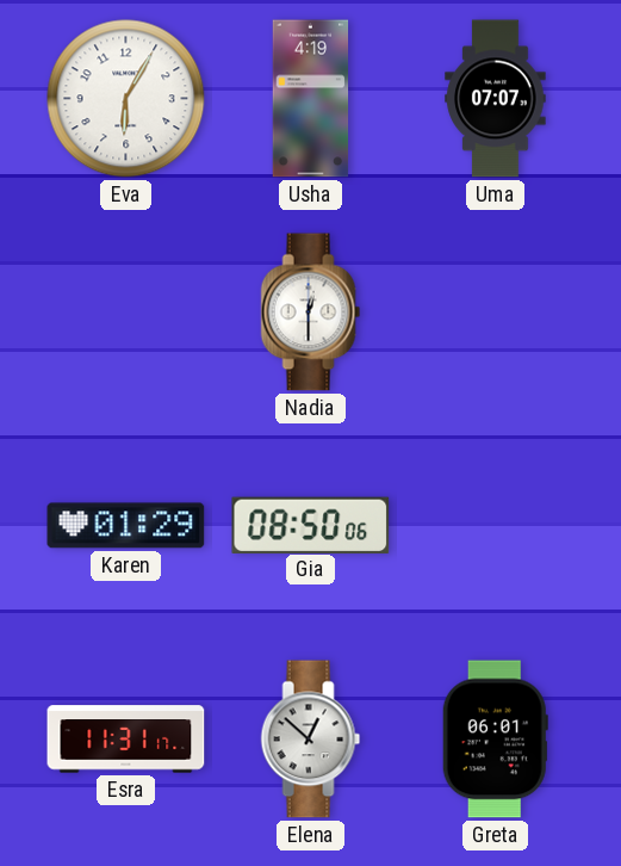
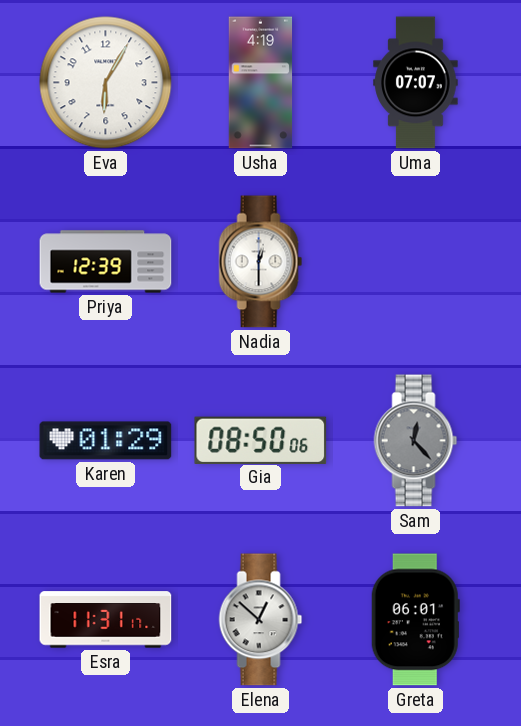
Priya: none -> 12:39 (106, 262)
Sam: none -> 12:23 (416, 441)
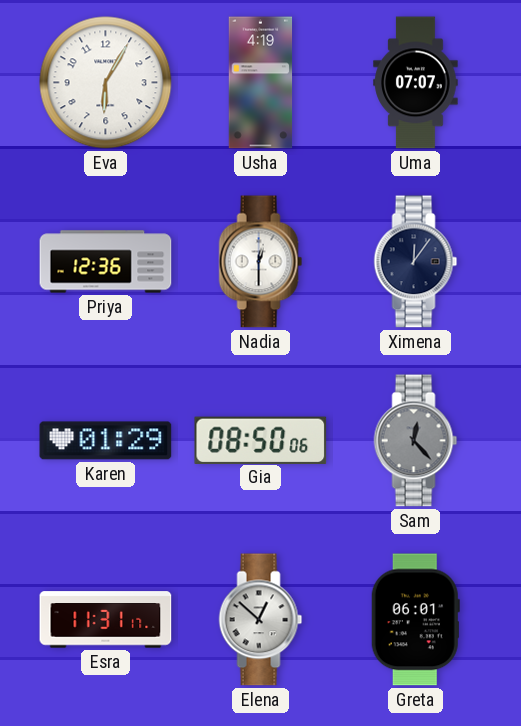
Priya: 12:39 -> 12:36 (106, 262)
Ximena: none -> 12:06 (416, 262)
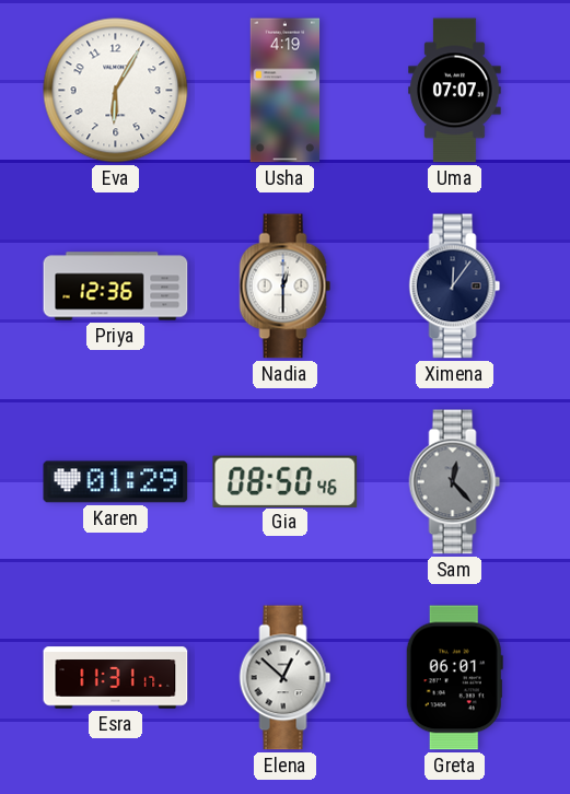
Gia: 08:50:06 -> 08:50:46 (286, 481)
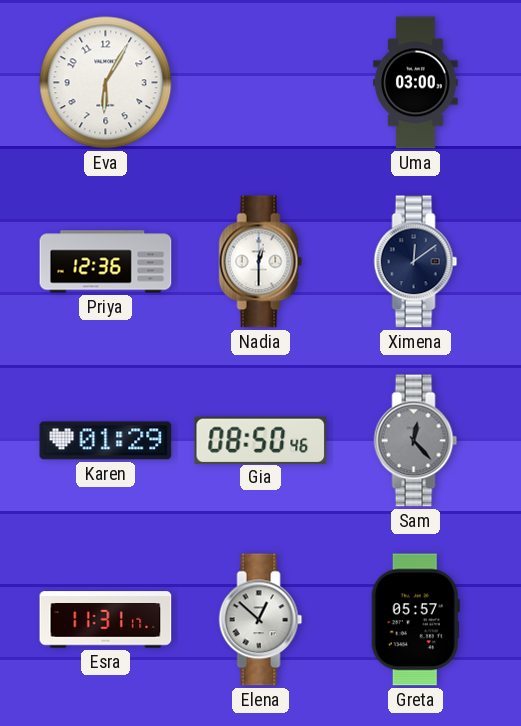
Usha: 4:19 -> none (286, 91)
Uma: 07:07 -> 03:00 (416, 83)
Ximena: 12:06 -> 12:09 (416, 262)
Greta: 06:01 -> 05:57 (415, 620)
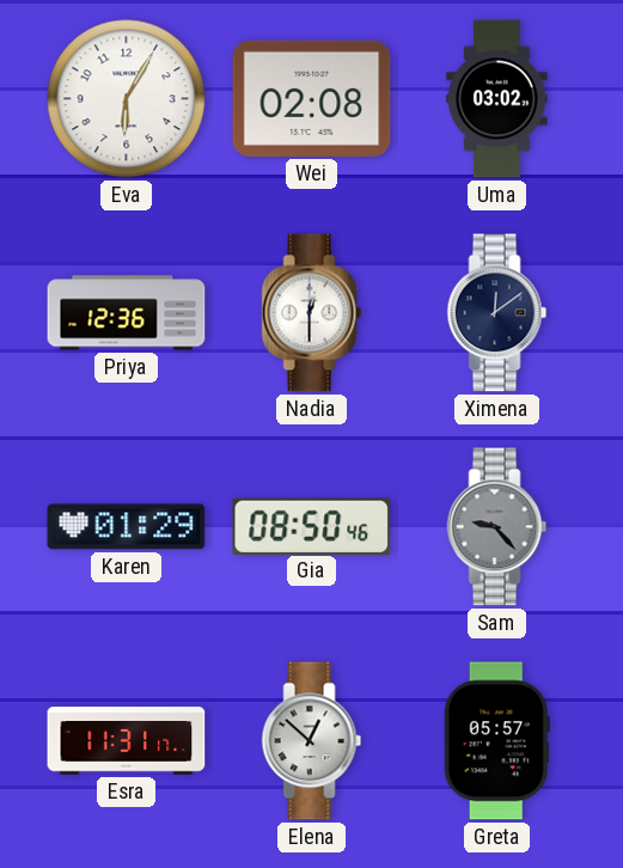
Wei: none -> 02:08 (312, 98)
Uma: 03:00 -> 03:02 (497, 99)
Sam: 12:23 -> 9:23 (497, 527)
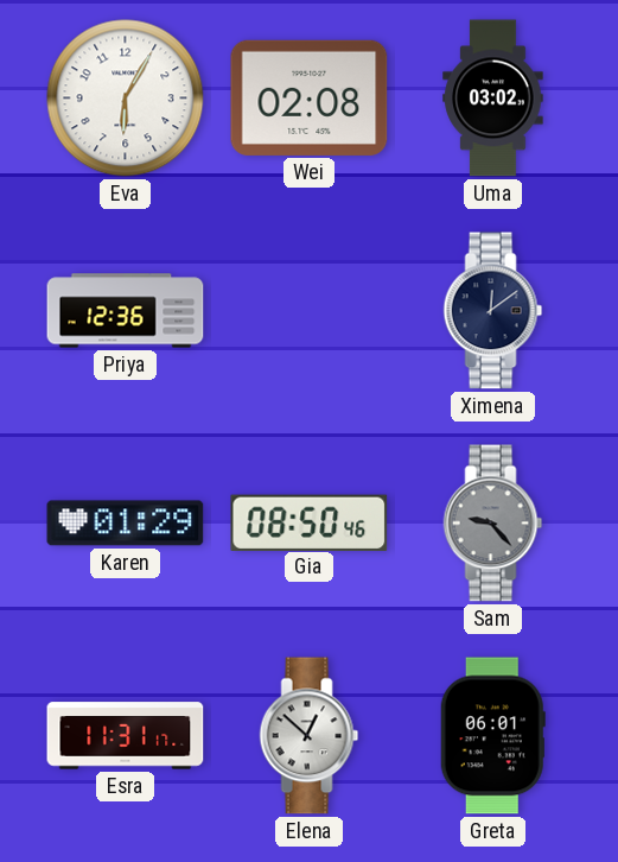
Nadia: 12:30 -> none (312, 313)
Greta: 05:57 -> 06:01 (492, 736)
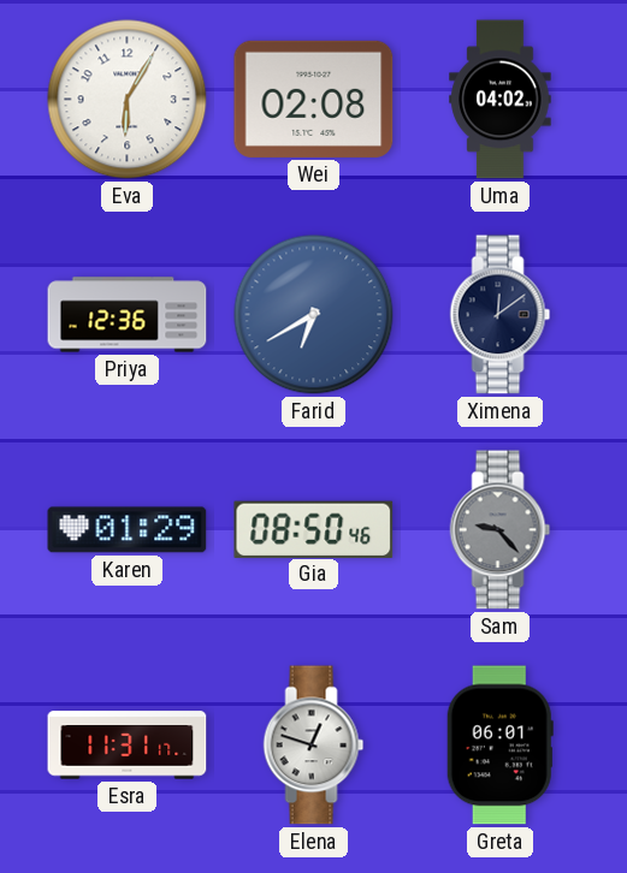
Uma: 03:02 -> 04:02 (501, 100)
Farid: none -> 6:40 (314, 315)
Elena: 12:52 -> 12:48 (314, 746)
